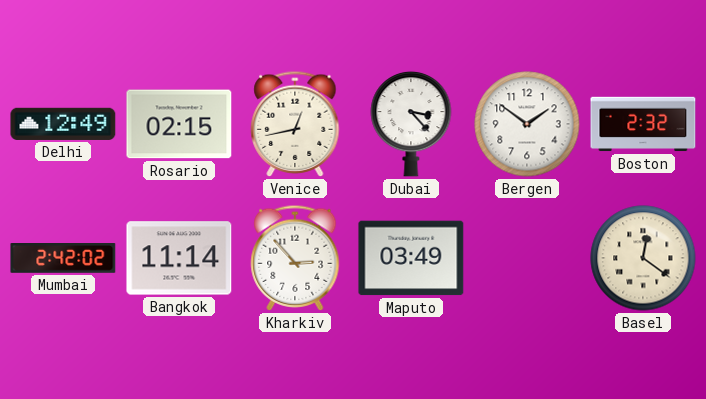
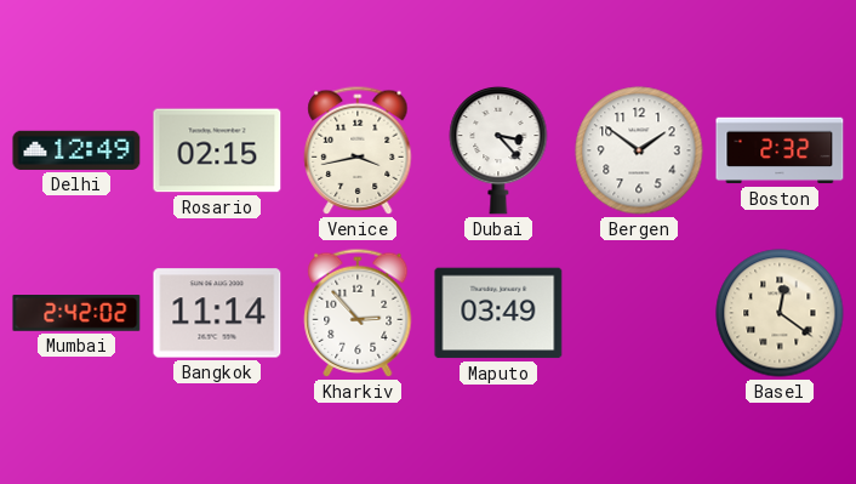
Venice: 12:43 -> 3:43 (358, 150)
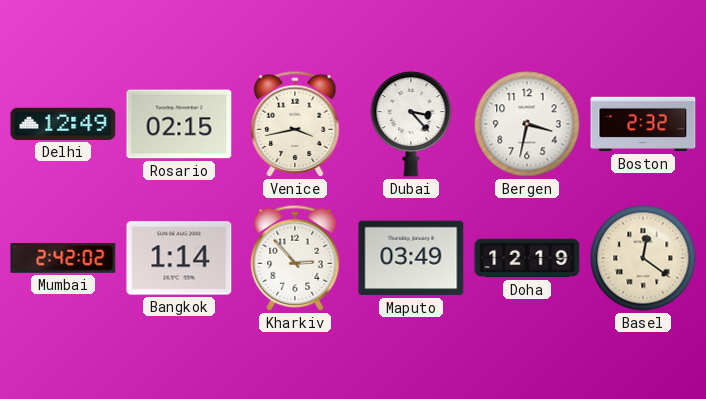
Bergen: 1:51 -> 3:32 (527, 124)
Bangkok: 11:14 -> 1:14 (179, 258)
Doha: none -> 12:19 (527, 258)
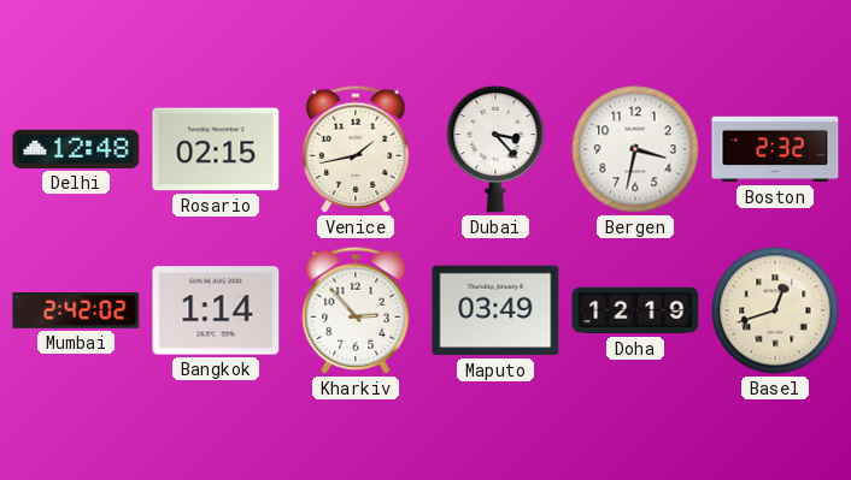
Delhi: 12:49 -> 12:48 (76, 149)
Venice: 3:43 -> 1:43 (356, 149)
Basel: 12:21 -> 12:42 (775, 310)
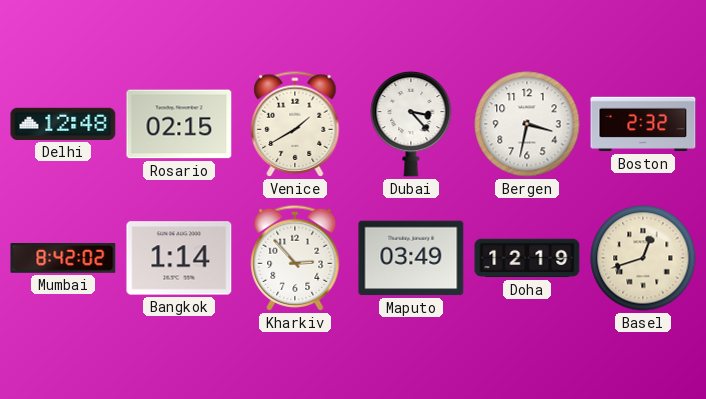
Venice: 1:43 -> 1:40 (295, 124)
Mumbai: 2:42 -> 8:42 (63, 259)
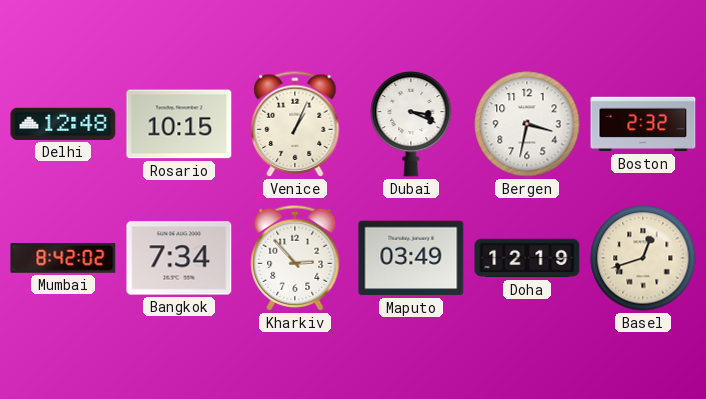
Rosario: 02:15 -> 10:15 (179, 124)
Venice: 1:40 -> 1:04 (295, 124)
Dubai: 3:23 -> 3:19 (411, 124)
Bangkok: 1:14 -> 7:34 (179, 258)
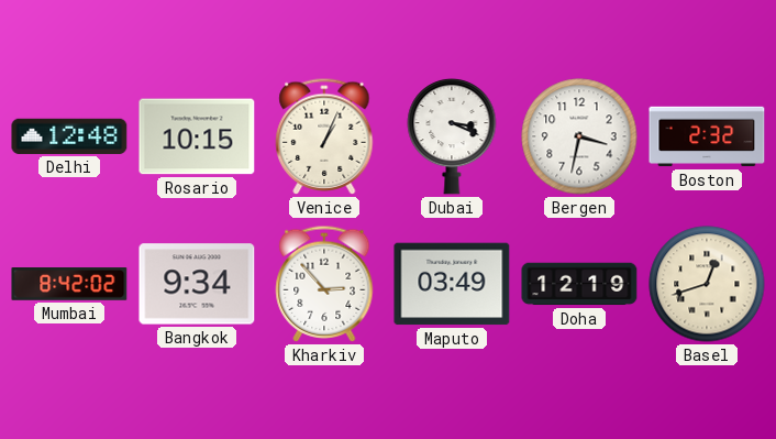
Bangkok: 7:34 -> 9:34 (197, 284)
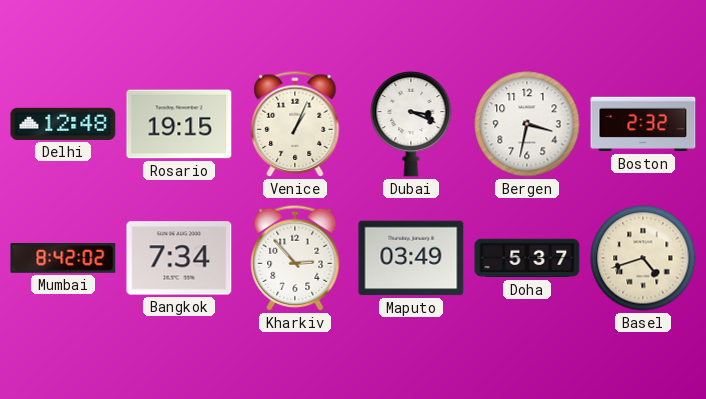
Rosario: 10:15 -> 19:15 (179, 124)
Bangkok: 9:34 -> 7:34 (179, 258)
Doha: 12:19 -> 5:37 (527, 258)
Basel: 12:42 -> 4:42 (643, 258)
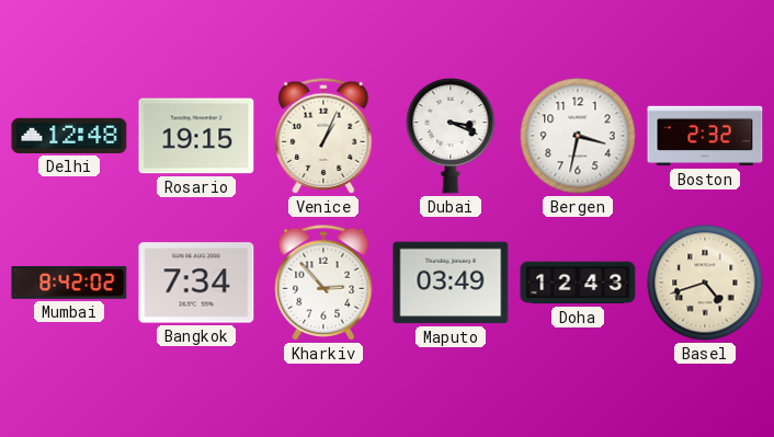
Doha: 5:37 -> 12:43 (578, 283)
